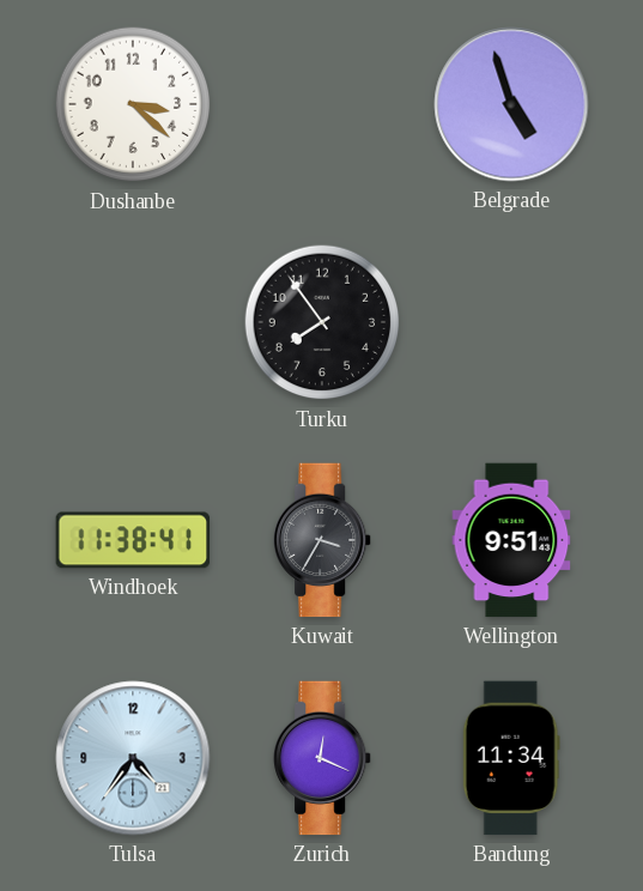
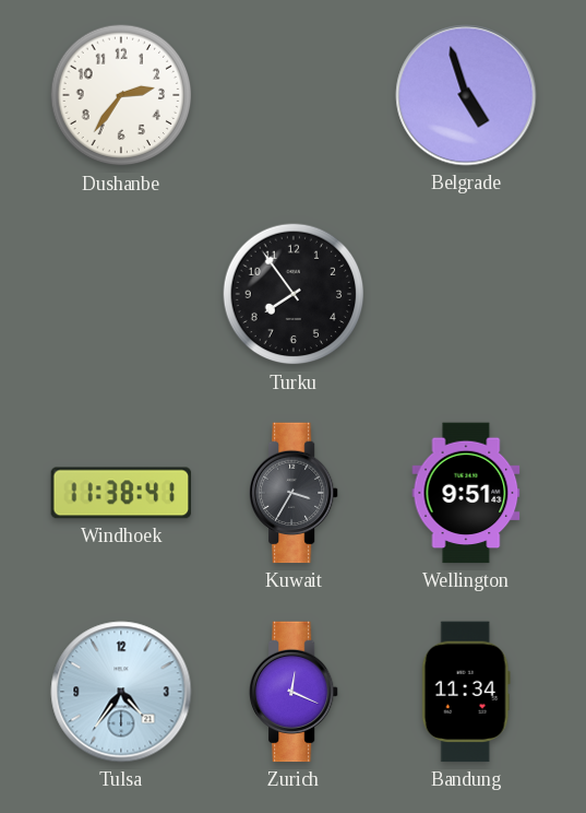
Dushanbe: 3:22 -> 2:36 (121, 95)
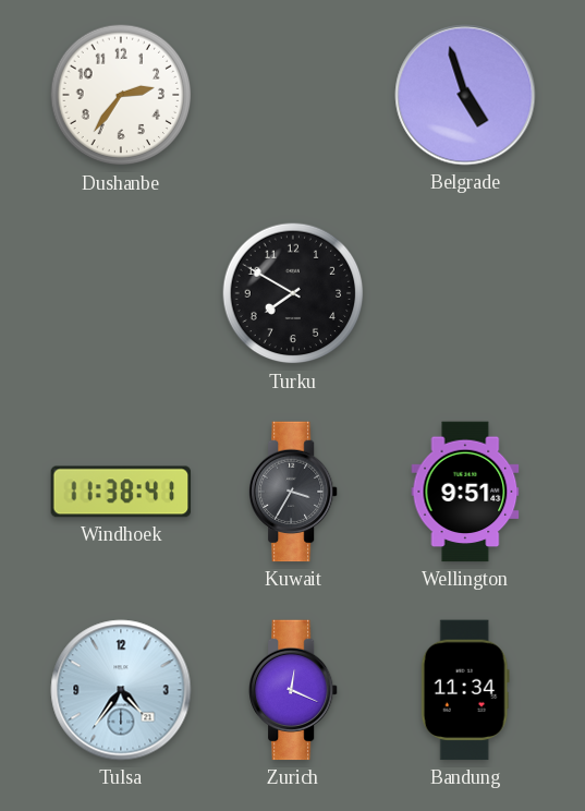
Turku: 7:54 -> 7:50 (293, 293)
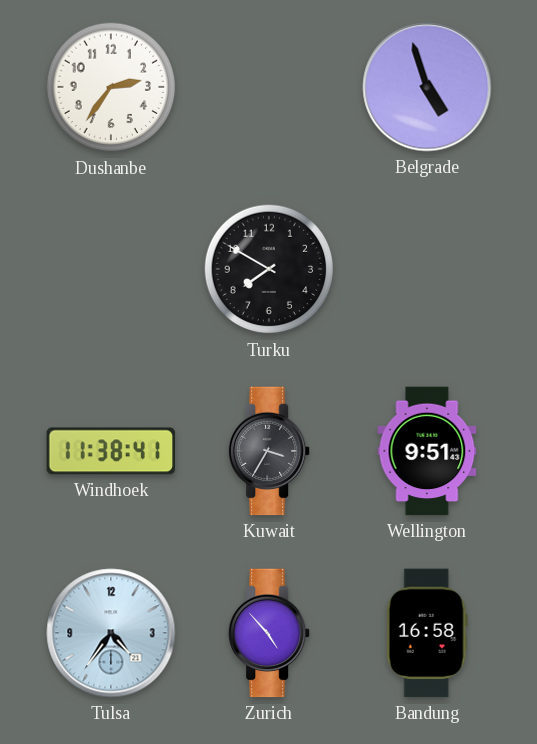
Zurich: 12:19 -> 4:53 (270, 633)
Bandung: 11:34 -> 16:58 (427, 633)
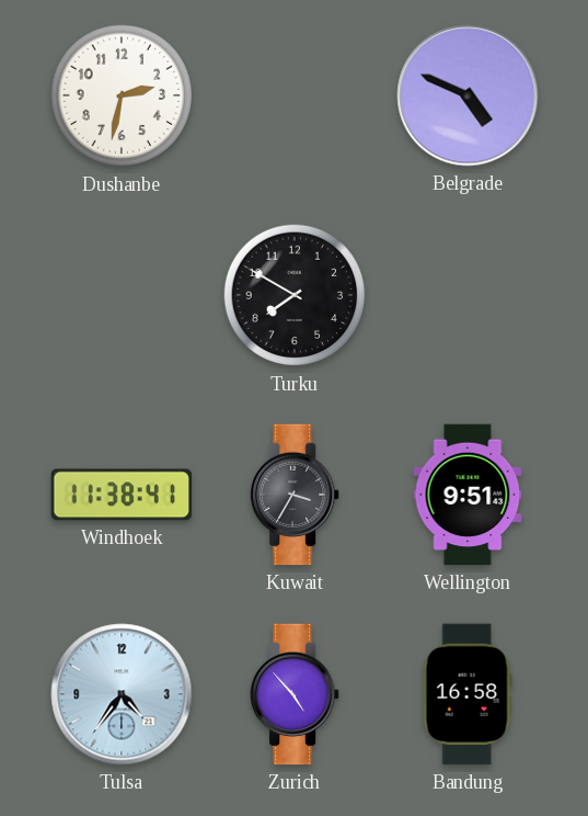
Dushanbe: 2:36 -> 2:32 (122, 95)
Belgrade: 4:57 -> 4:49 (468, 95)
